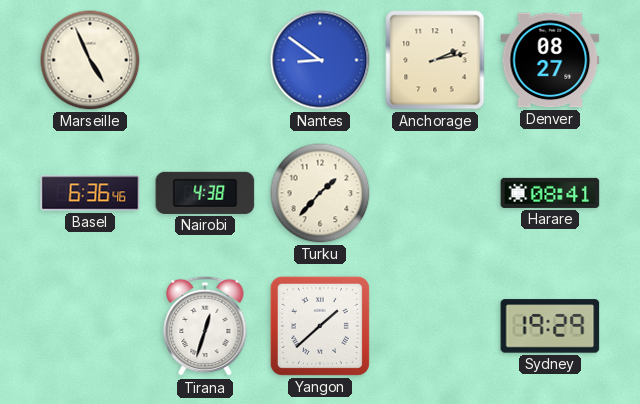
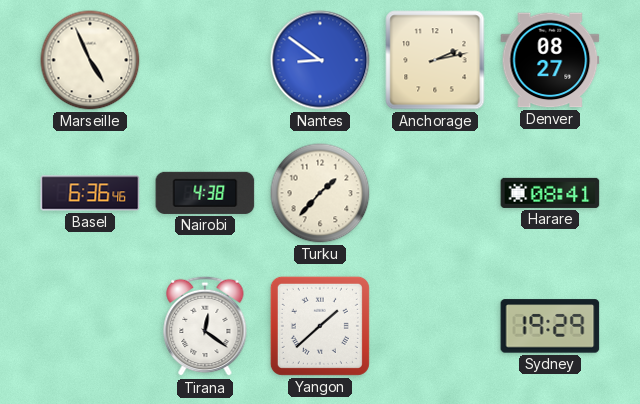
Tirana: 12:33 -> 12:21 (205, 326)
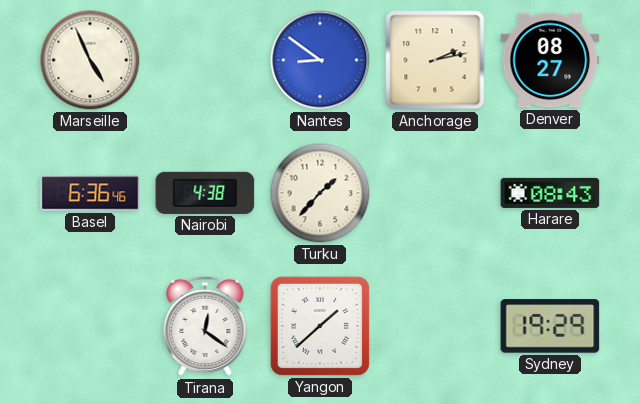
Harare: 08:41 -> 08:43 (550, 193)
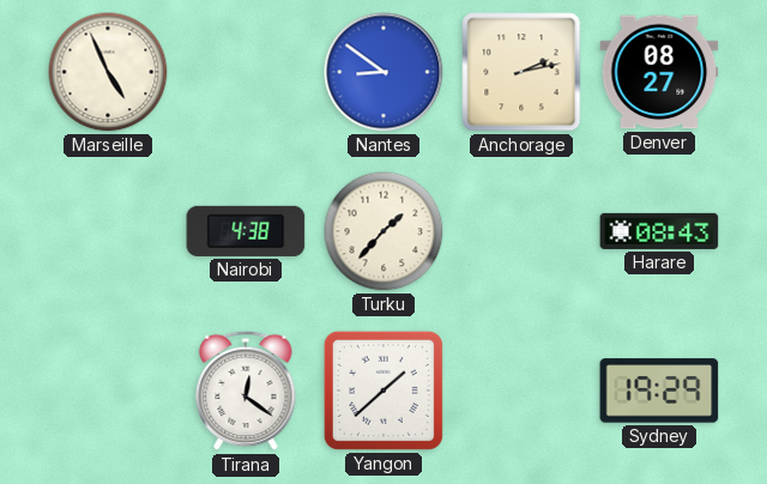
Basel: 6:36 -> none (90, 193)
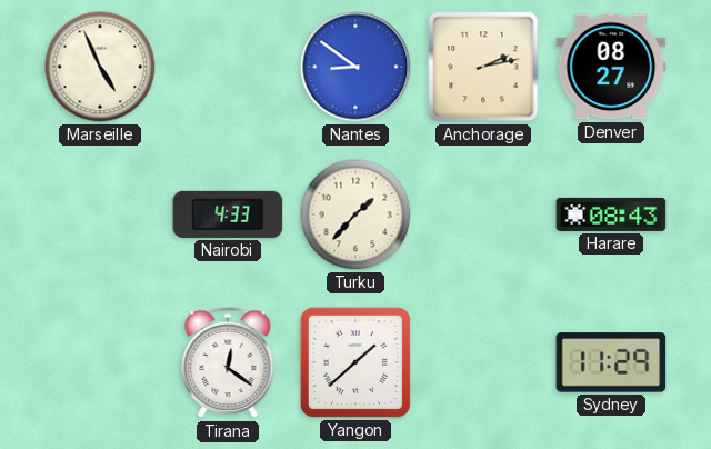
Nairobi: 4:38 -> 4:33 (228, 214)
Sydney: 19:29 -> 11:29 (611, 362)
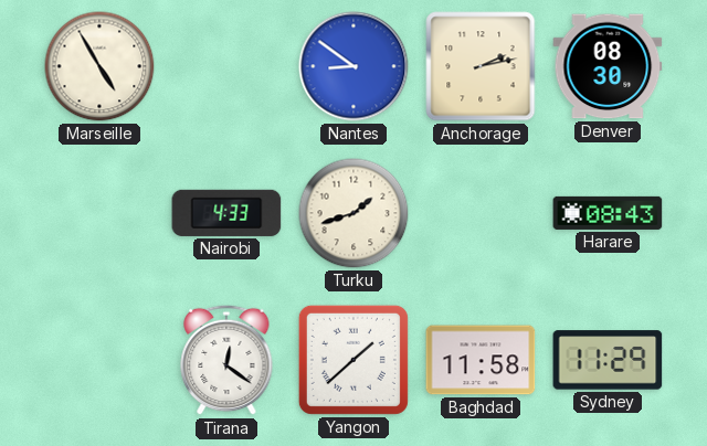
Marseille: 4:56 -> 4:55 (99, 66)
Denver: 08:27 -> 08:30 (608, 66)
Turku: 1:37 -> 1:42 (353, 213)
Baghdad: none -> 11:58 (481, 360)
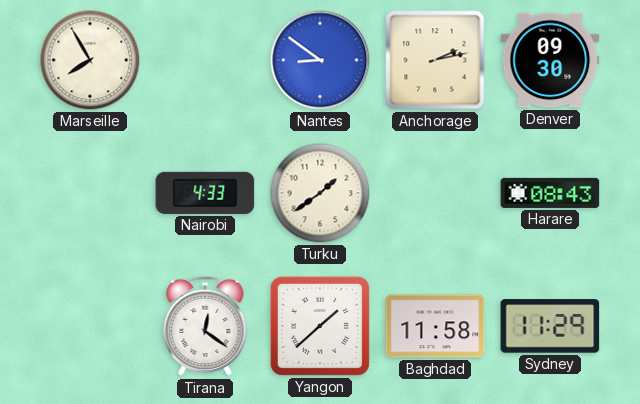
Marseille: 4:55 -> 7:55 (90, 60)
Denver: 08:30 -> 09:30 (550, 60)
Turku: 1:42 -> 1:39 (320, 193)
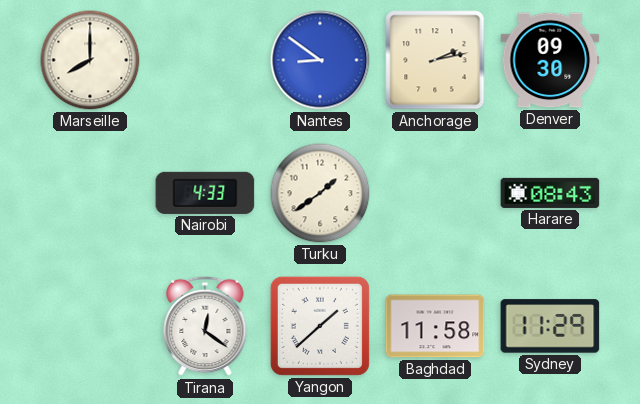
Marseille: 7:55 -> 8:00 (90, 60)
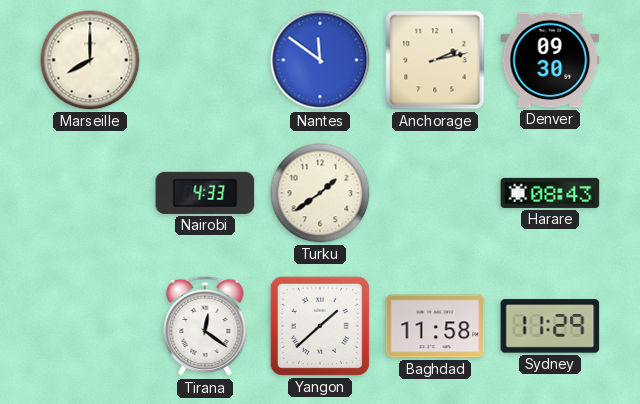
Nantes: 8:51 -> 11:51 (320, 60)
